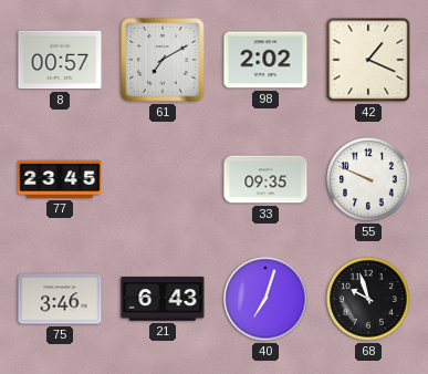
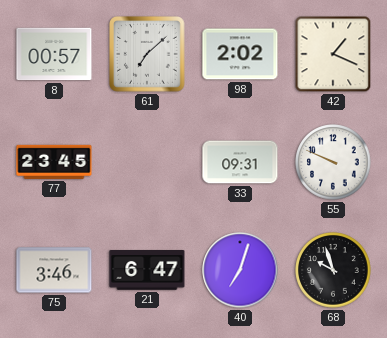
61: 7:10 -> 7:08 (148, 55)
33: 09:35 -> 09:31 (240, 162)
21: 6:43 -> 6:47 (147, 270)
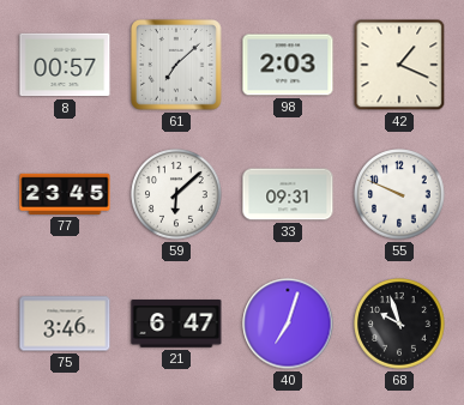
98: 2:02 -> 2:03 (288, 65)
59: none -> 6:08 (176, 194)
